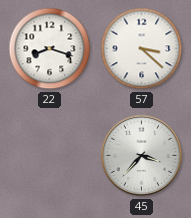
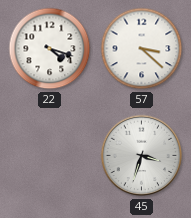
22: 8:18 -> 4:18 (50, 49)
45: 3:37 -> 3:33 (142, 156)
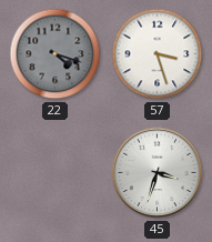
22 dial: white -> grey (55, 54)
57: 3:22 -> 3:27 (158, 54)
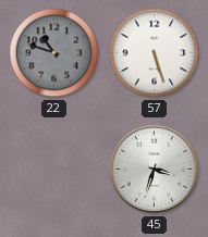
22: 4:18 -> 10:48 (54, 53)
57: 3:27 -> 5:27 (155, 53)
